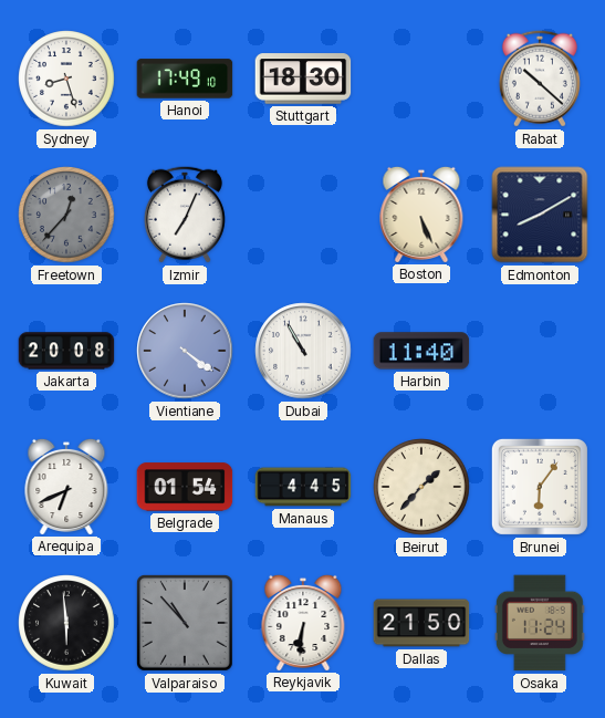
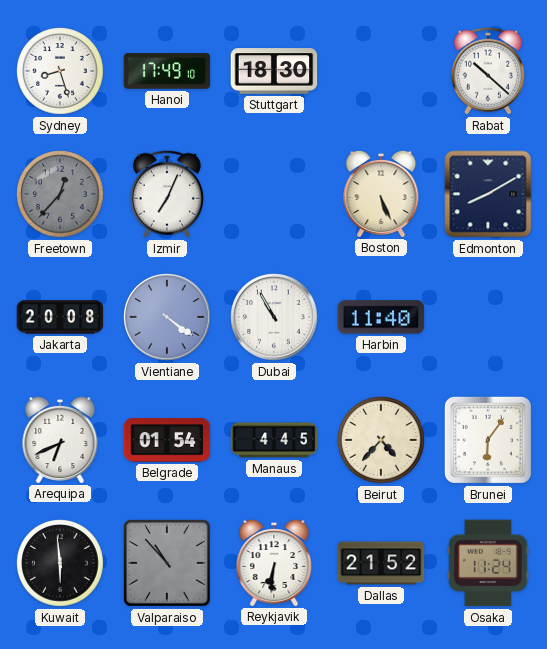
Beirut: 1:37 -> 4:37 (381, 440)
Dallas: 21:50 -> 21:52 (381, 563)
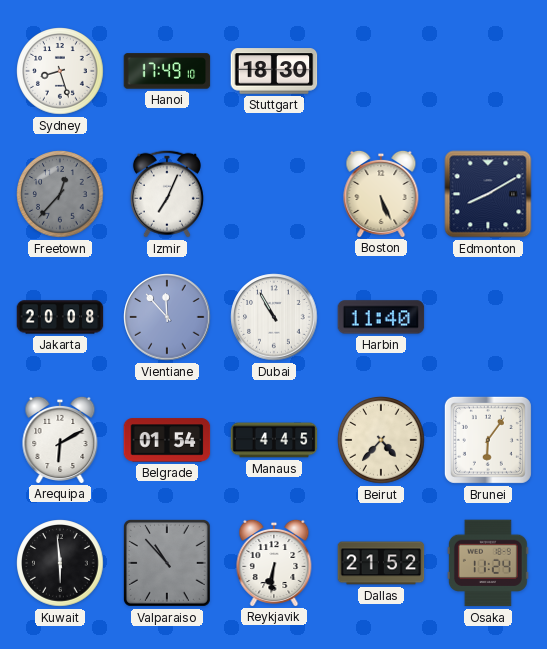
Rabat: 10:22 -> none (488, 71)
Vientiane: 4:21 -> 11:53 (167, 317)
Arequipa: 6:41 -> 6:10 (60, 439)
